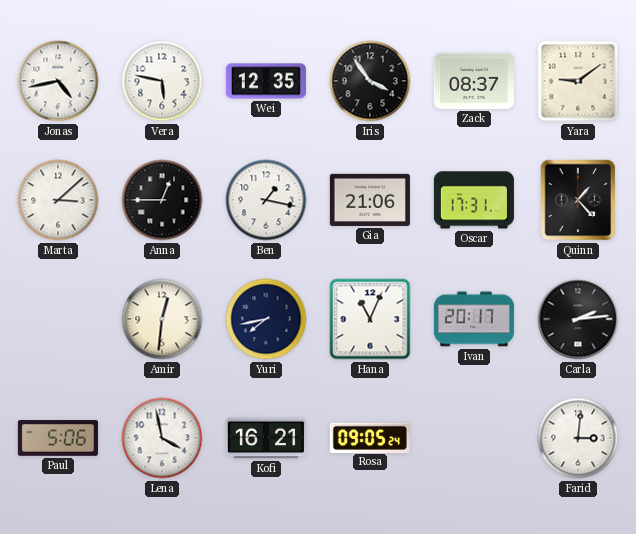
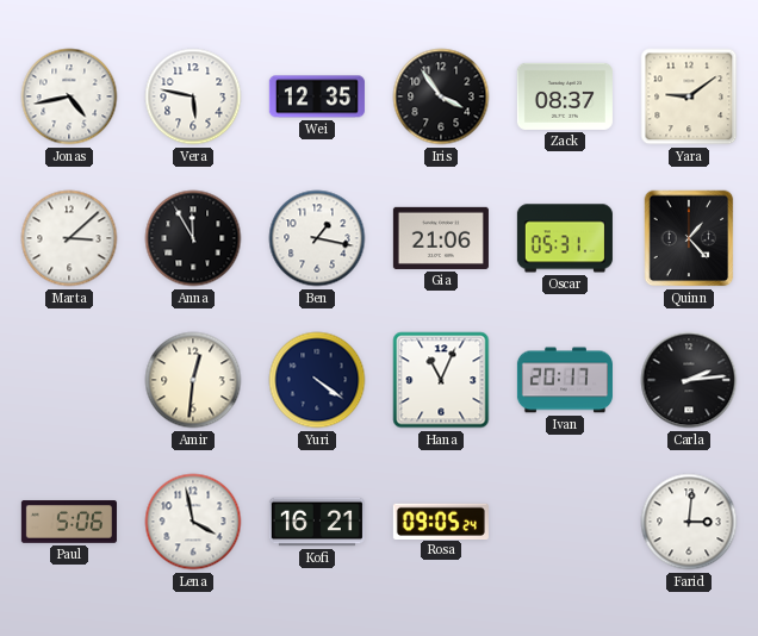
Anna: 12:45 -> 11:55 (193, 238)
Oscar: 17:31 -> 05:31 (565, 238)
Yuri: 7:43 -> 4:21 (317, 380)
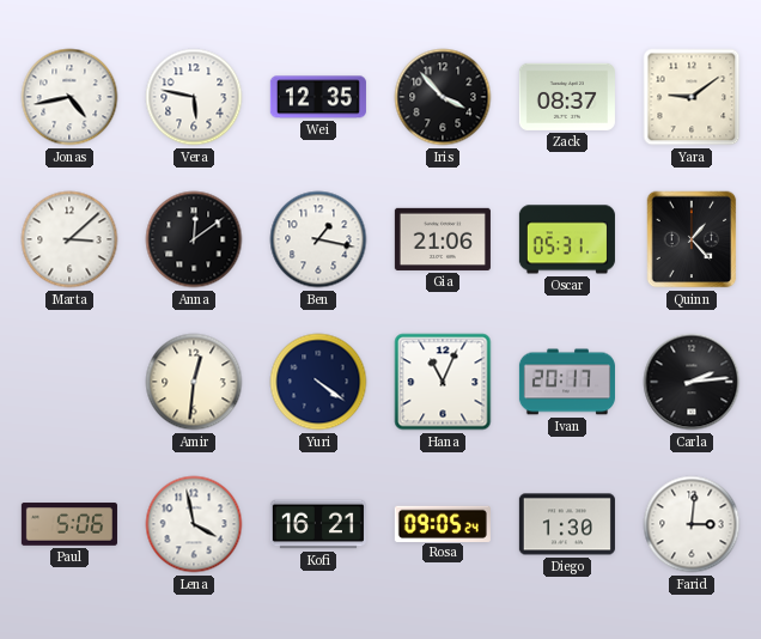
Iris: 3:54 -> 3:53 (443, 97)
Anna: 11:55 -> 12:09 (194, 239)
Diego: none -> 1:30 (567, 524)
